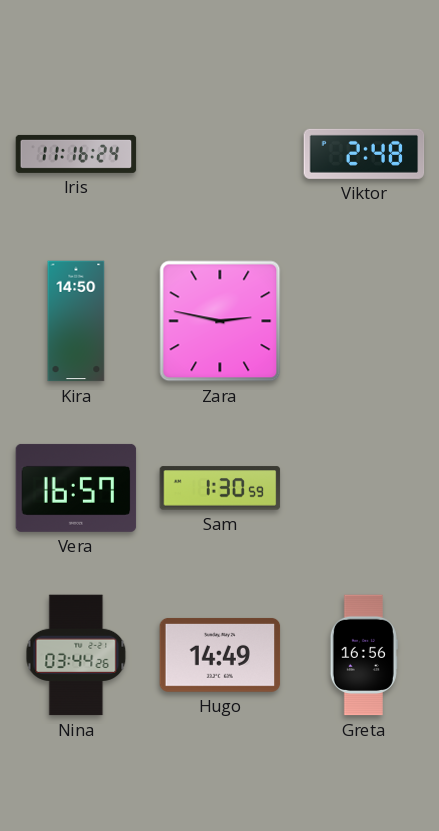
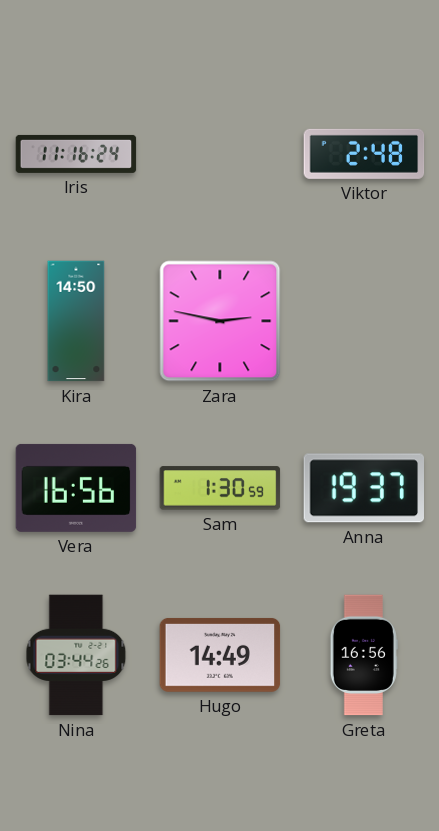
Vera: 16:57 -> 16:56 (76, 488)
Anna: none -> 19:37 (364, 488)
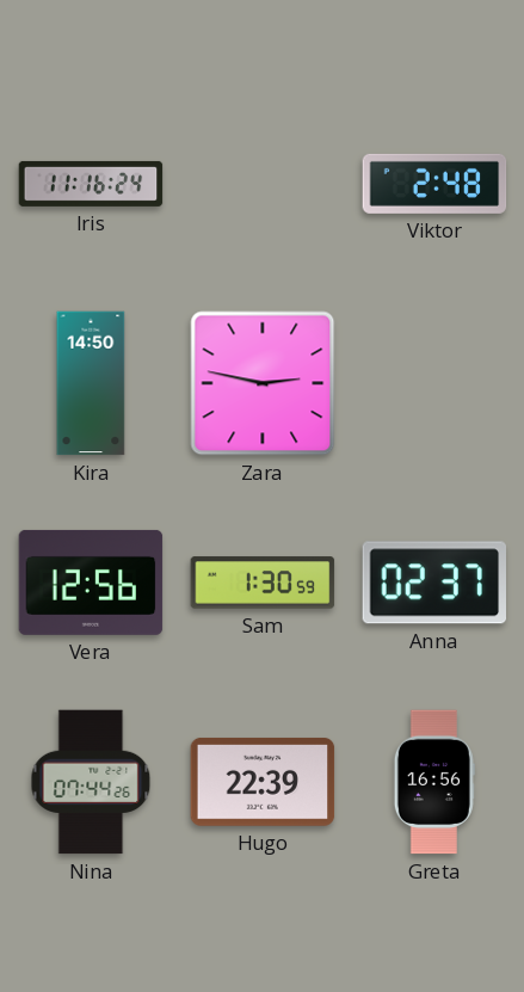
Vera: 16:56 -> 12:56 (91, 583)
Anna: 19:37 -> 02:37 (434, 583)
Nina: 03:44 -> 07:44 (91, 782)
Hugo: 14:49 -> 22:39 (263, 782)
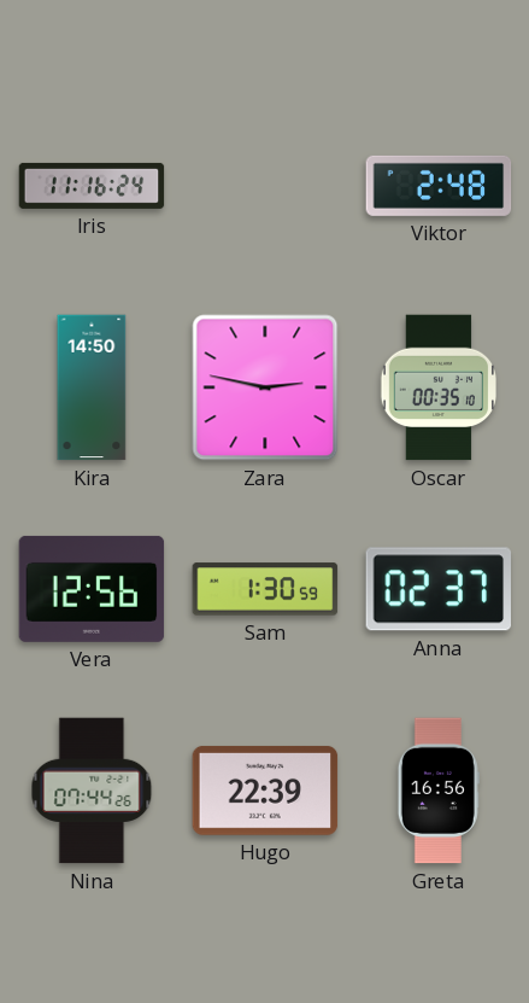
Oscar: none -> 00:35 (437, 387)
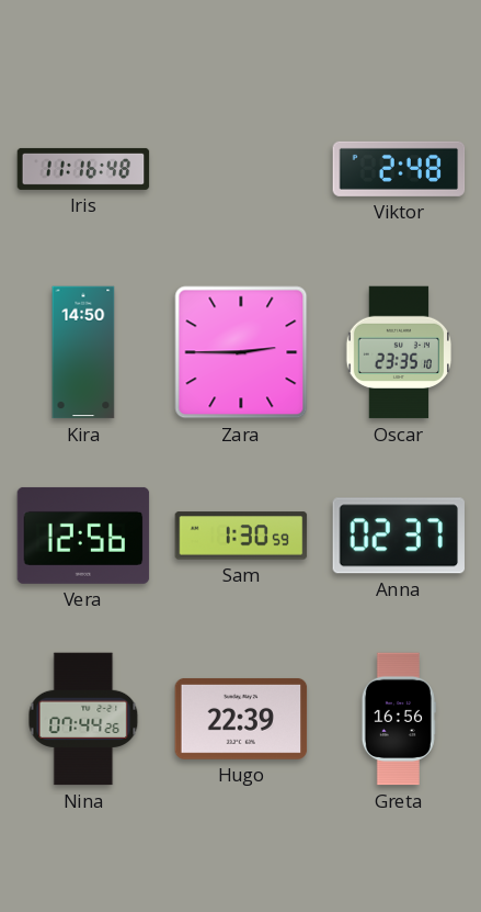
Iris: 11:16:24 -> 11:16:48 (83, 169)
Zara: 2:47 -> 2:45 (241, 352)
Oscar: 00:35 -> 23:35 (398, 352)
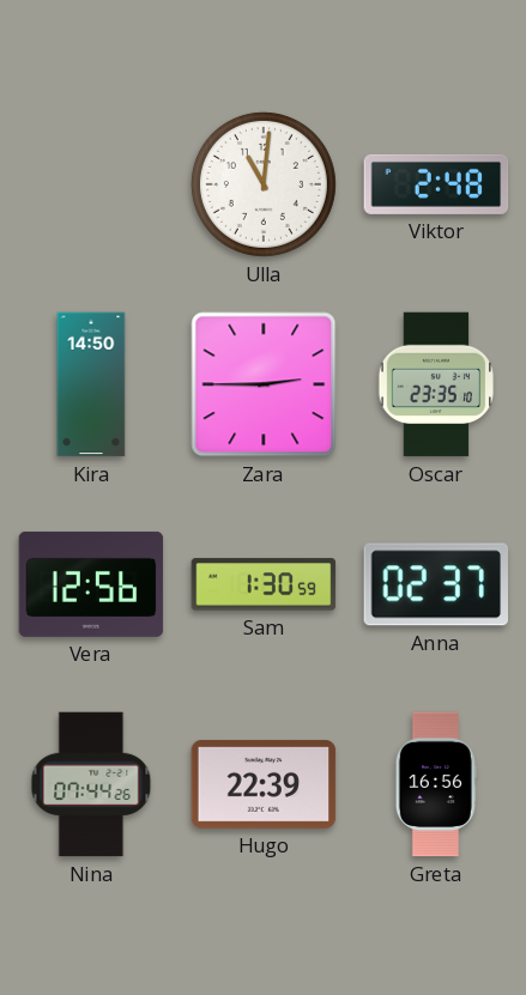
Iris: 11:16 -> none (83, 169)
Ulla: none -> 11:01 (264, 184)
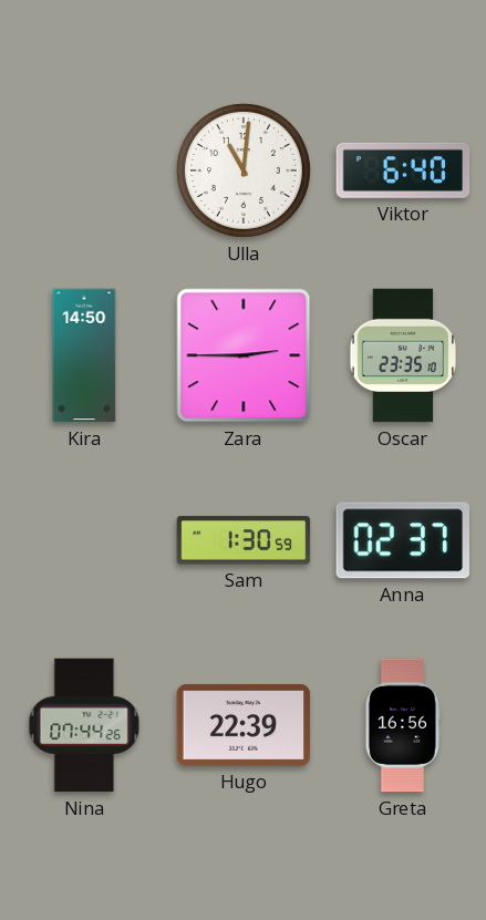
Viktor: 2:48 -> 6:40 (403, 170)
Vera: 12:56 -> none (91, 584)
